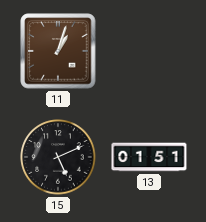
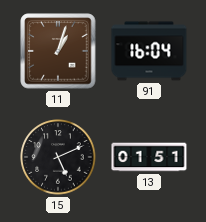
91: none -> 16:04 (149, 51)
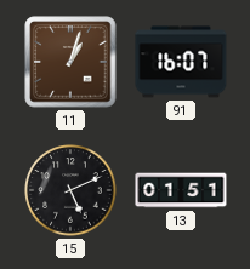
91: 16:04 -> 16:07 (181, 62)
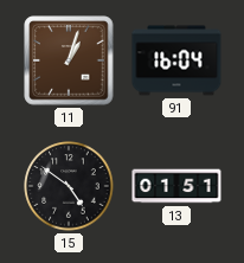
91: 16:07 -> 16:04 (176, 60)
15: 5:11 -> 4:51 (69, 186)
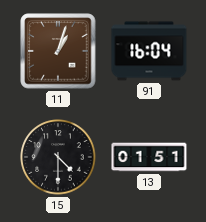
15: 4:51 -> 4:30 (58, 157)
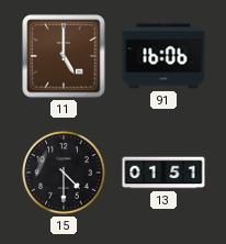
11: 1:03 -> 5:00 (64, 56)
91: 16:04 -> 16:06 (163, 56)
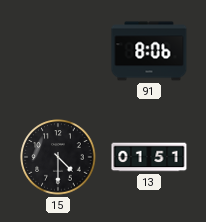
11: 5:00 -> none (64, 56)
91: 16:06 -> 8:06 (149, 51)
